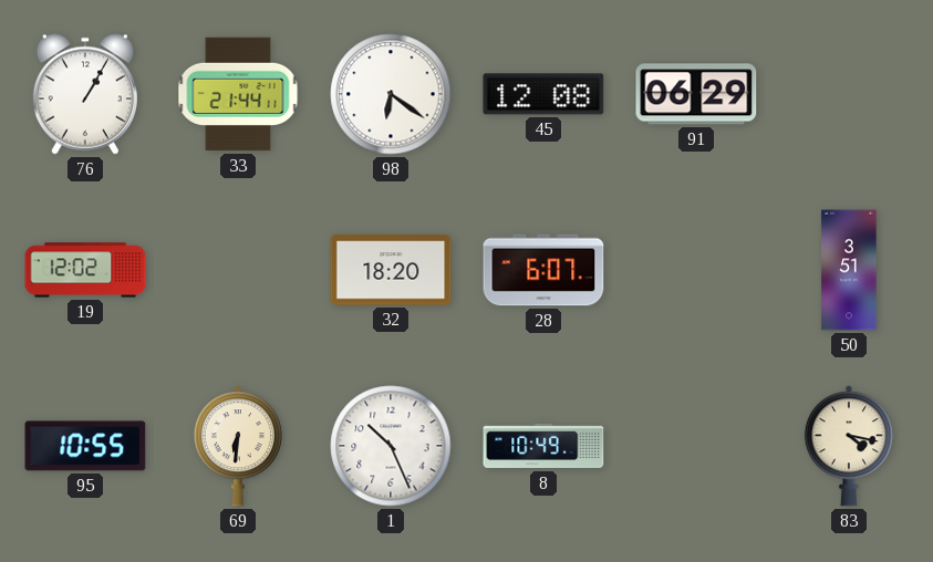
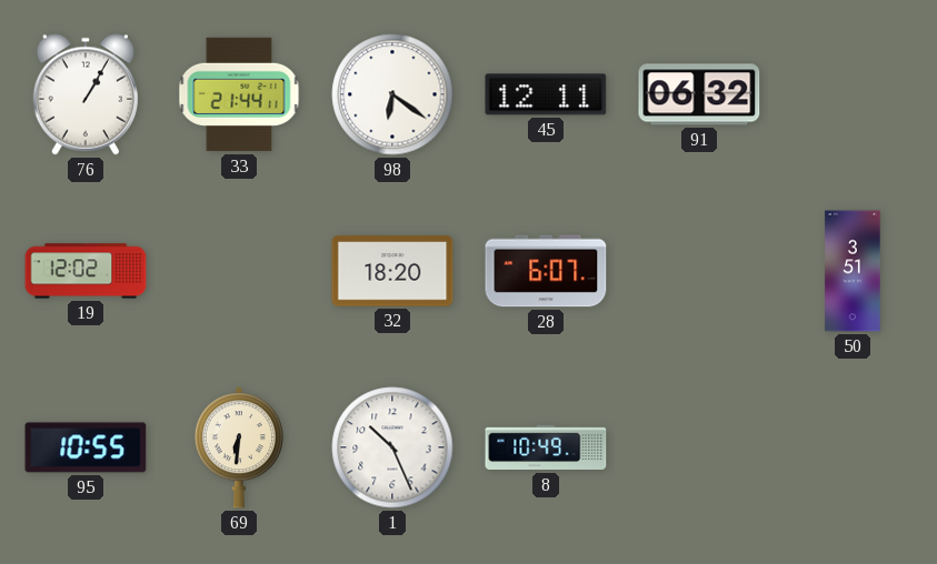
45: 12:08 -> 12:11 (546, 94)
91: 06:29 -> 06:32 (699, 94)
83: 4:17 -> none (849, 446)
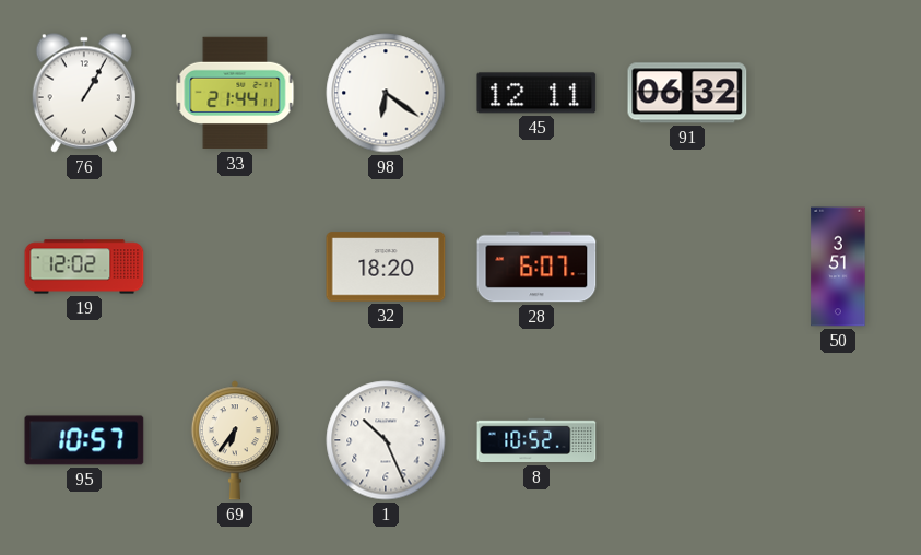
95: 10:55 -> 10:57 (84, 440)
69: 6:31 -> 6:36 (235, 440)
8: 10:49 -> 10:52 (536, 440)
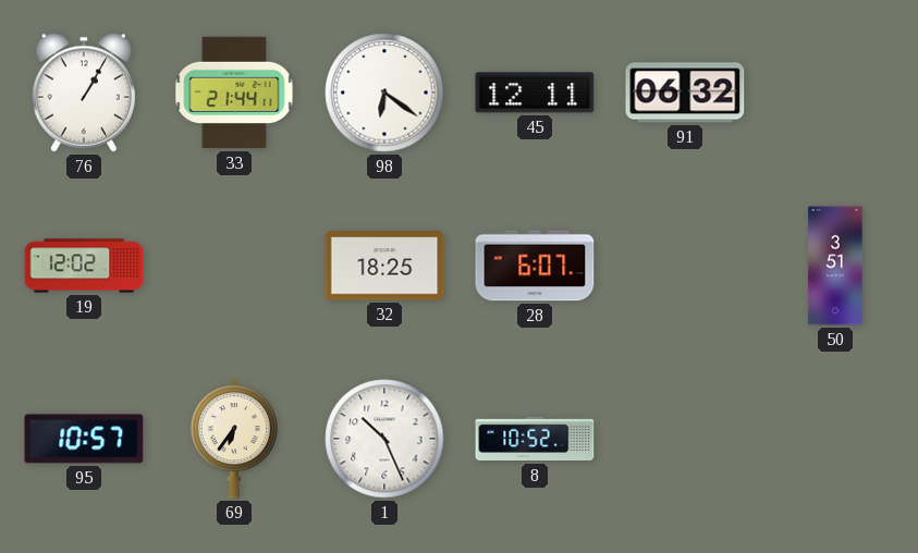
32: 18:20 -> 18:25 (384, 266)
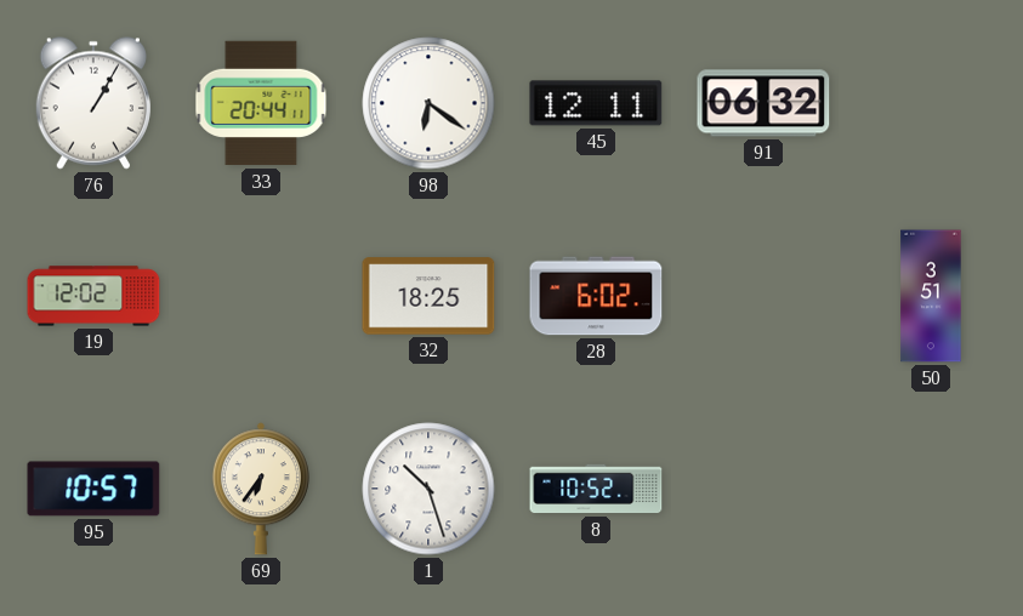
33: 21:44 -> 20:44 (261, 103)
28: 6:07 -> 6:02 (596, 296)
1: 10:26 -> 10:27 (428, 489)
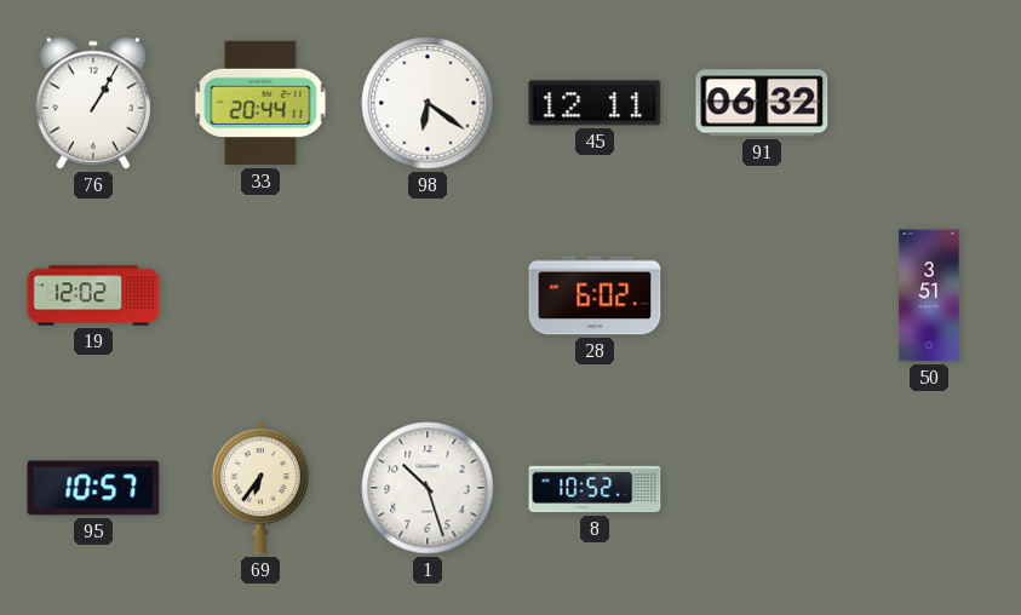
32: 18:25 -> none (428, 296)
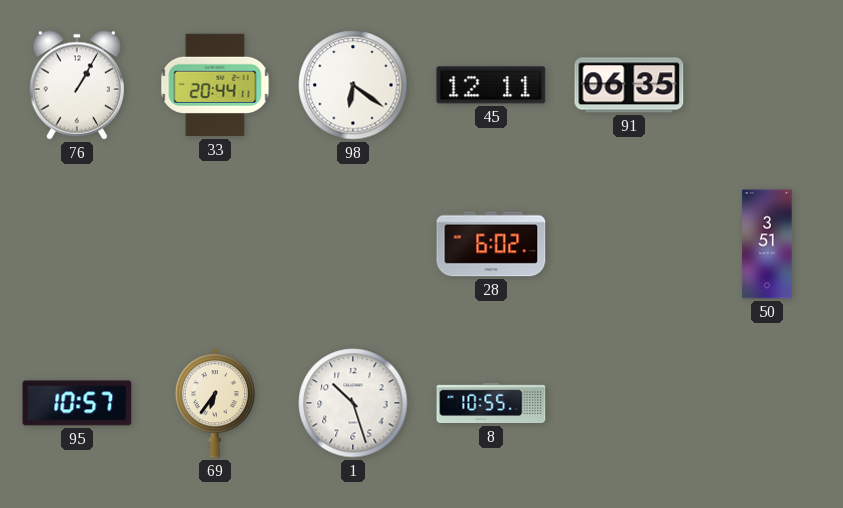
91: 06:32 -> 06:35 (629, 85)
19: 12:02 -> none (93, 295)
8: 10:52 -> 10:55 (491, 403)
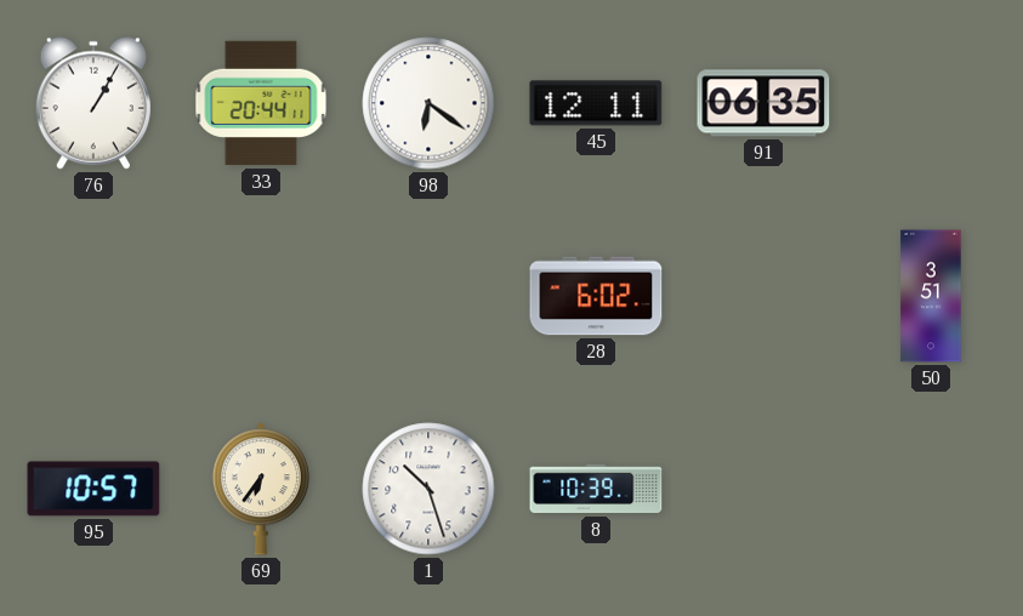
8: 10:55 -> 10:39 (596, 489)
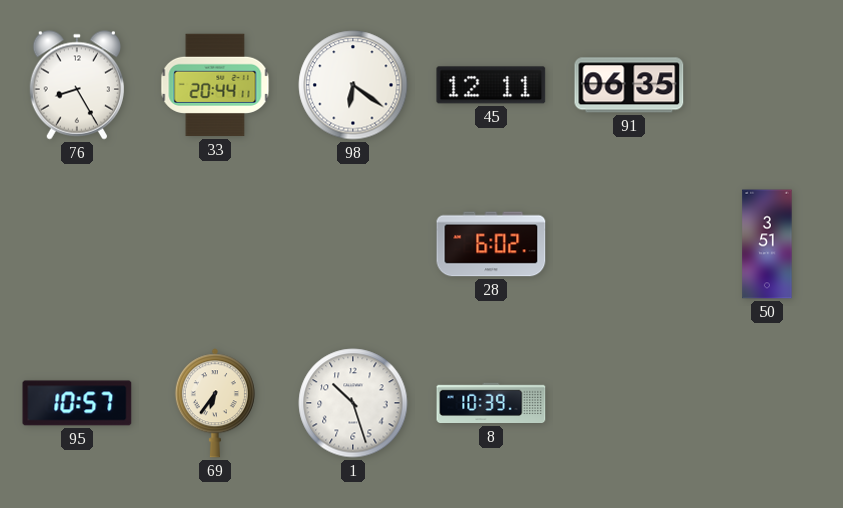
76: 1:05 -> 8:25 (77, 85)
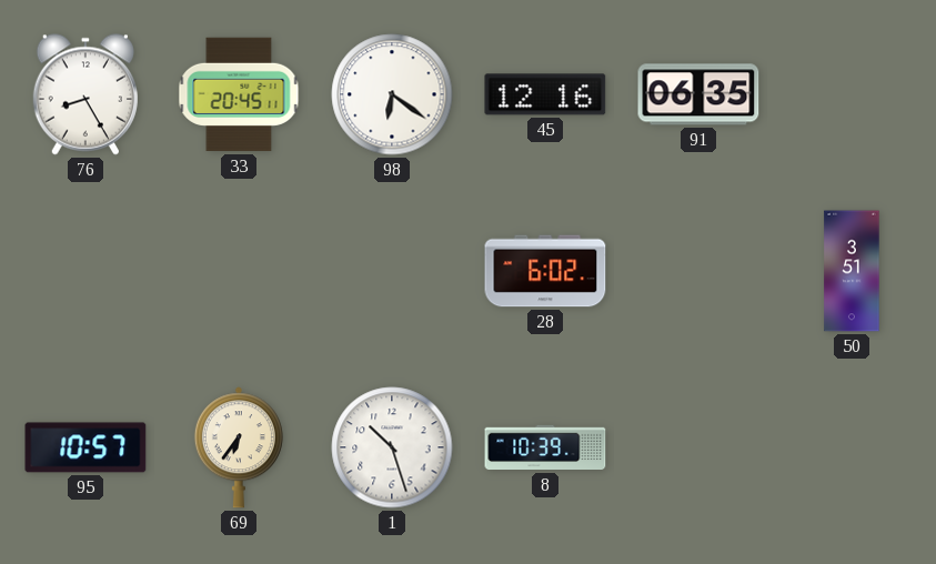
33: 20:44 -> 20:45 (239, 94)
45: 12:11 -> 12:16 (545, 94)
